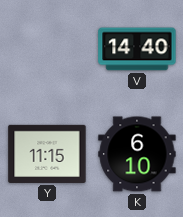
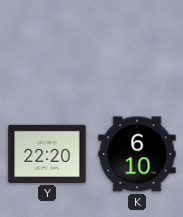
V: 14:40 -> none (137, 49)
Y: 11:15 -> 22:20 (47, 154)
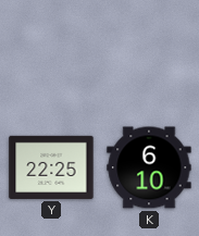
Y: 22:20 -> 22:25 (51, 167)
